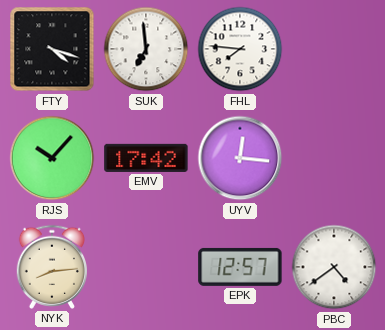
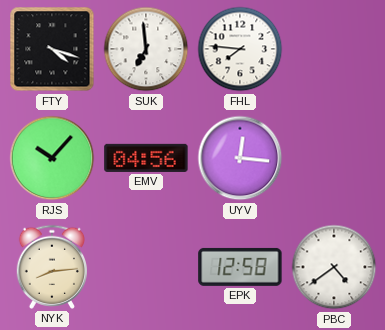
EMV: 17:42 -> 04:56 (146, 158)
EPK: 12:57 -> 12:58 (240, 267)
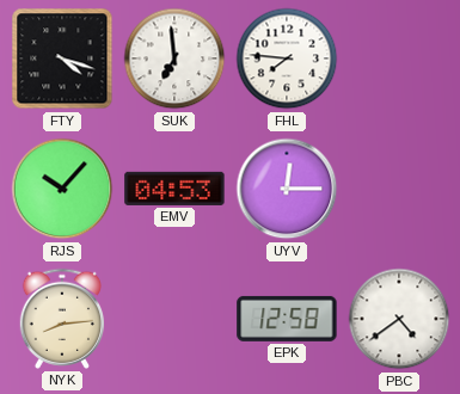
EMV: 04:56 -> 04:53 (174, 189)
UYV: 12:16 -> 12:15 (287, 189)
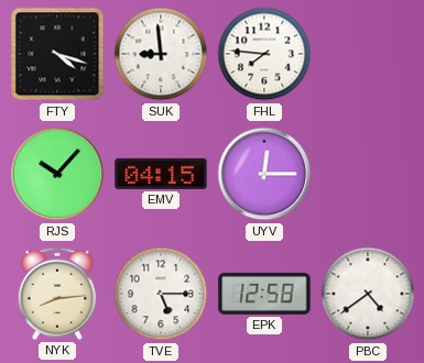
SUK: 6:59 -> 8:59 (161, 54)
EMV: 04:53 -> 04:15 (161, 174)
TVE: none -> 5:15 (161, 294)
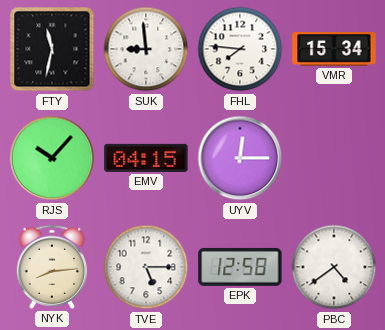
FTY: 4:18 -> 11:32 (52, 49)
VMR: none -> 15:34 (334, 49)
